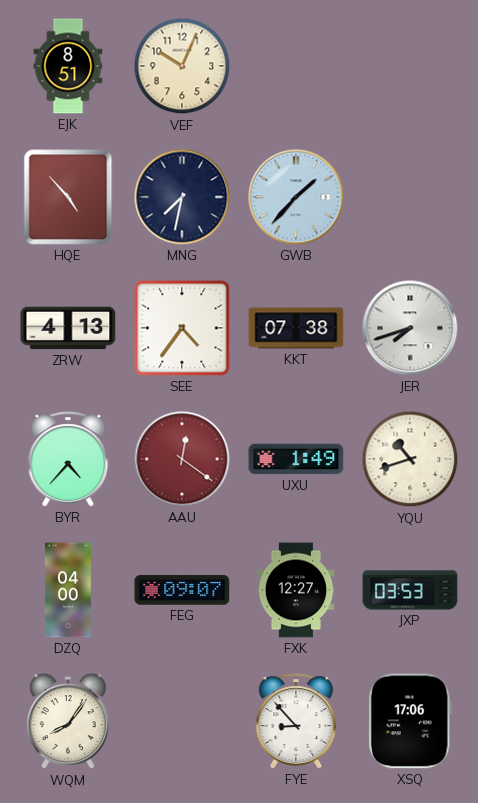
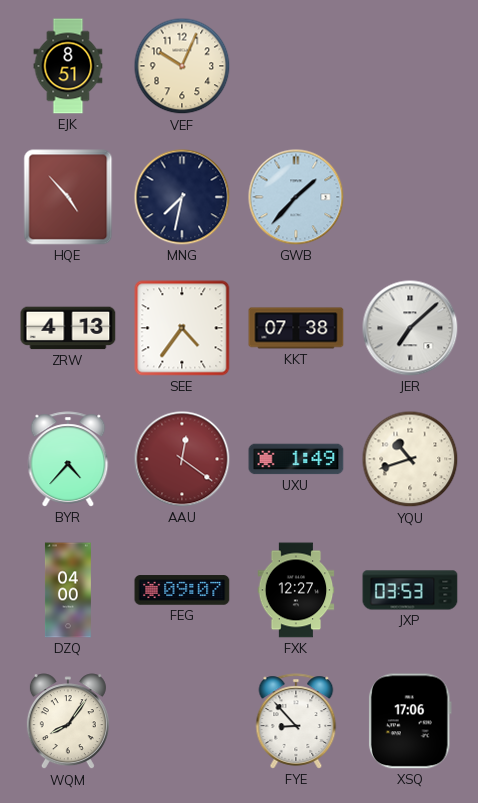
JER: 7:42 -> 7:08 (410, 328)
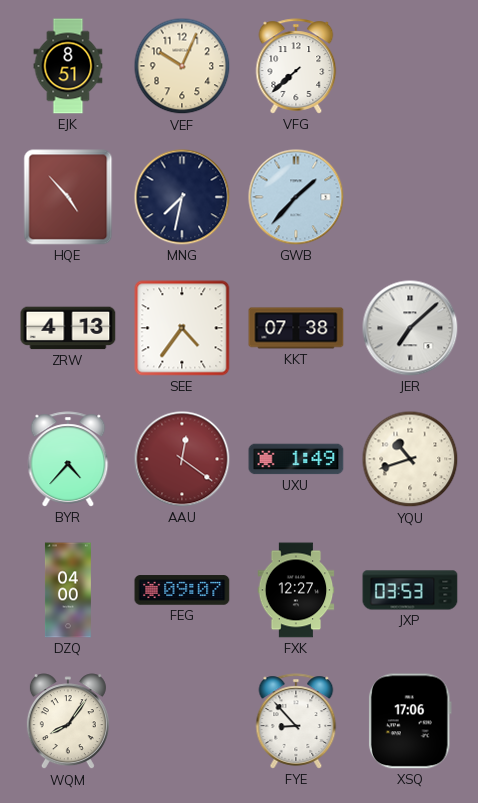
VFG: none -> 7:38 (296, 66)
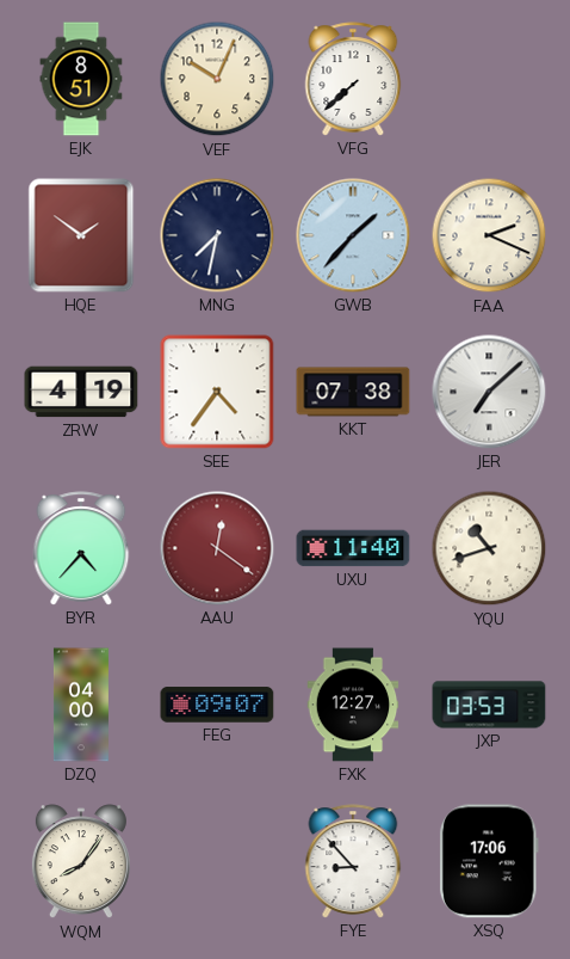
HQE: 4:53 -> 1:51 (81, 235)
FAA: none -> 2:19 (489, 235)
ZRW: 4:13 -> 4:19 (81, 392)
UXU: 1:49 -> 11:40 (353, 548)
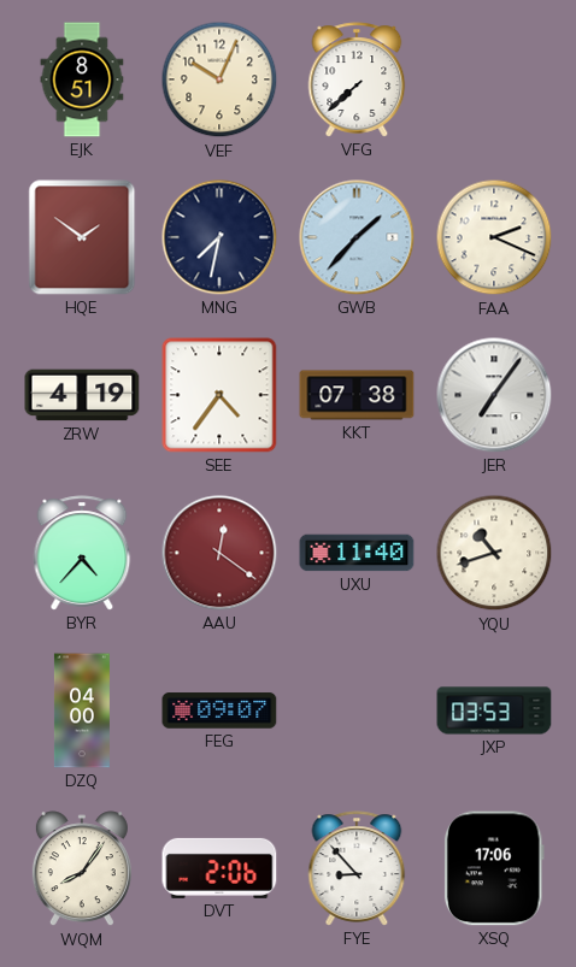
JER: 7:08 -> 7:06 (494, 395)
FXK: 12:27 -> none (353, 705)
DVT: none -> 2:06 (219, 868)
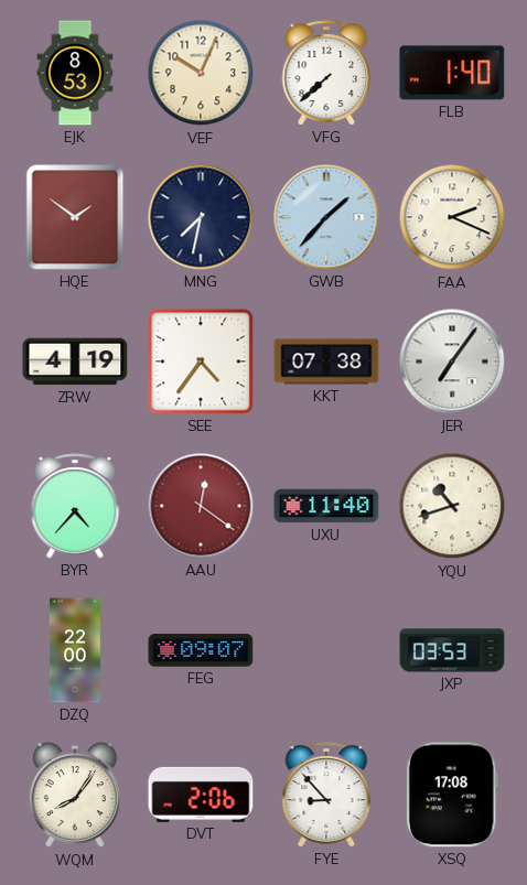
EJK: 8:51 -> 8:53 (75, 73)
FLB: none -> 1:40 (452, 73)
DZQ: 04:00 -> 22:00 (75, 650)
XSQ: 17:06 -> 17:08 (452, 795)
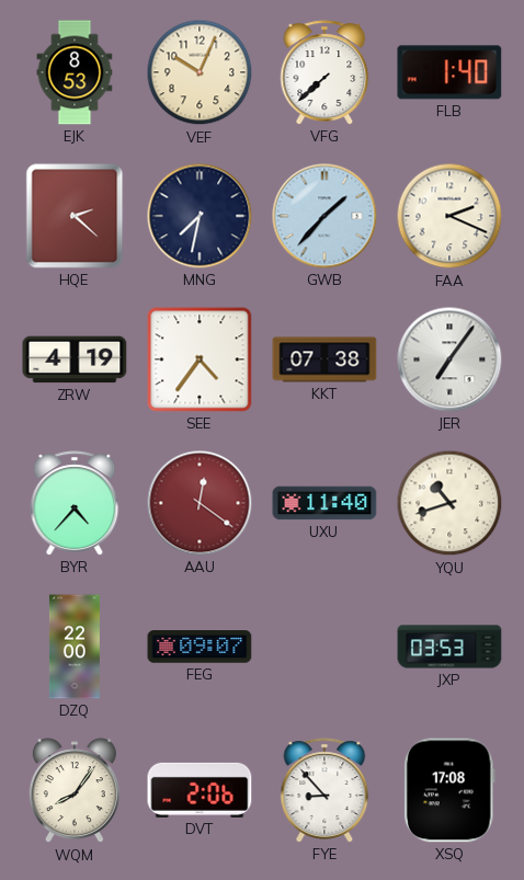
HQE: 1:51 -> 2:22 (75, 216)
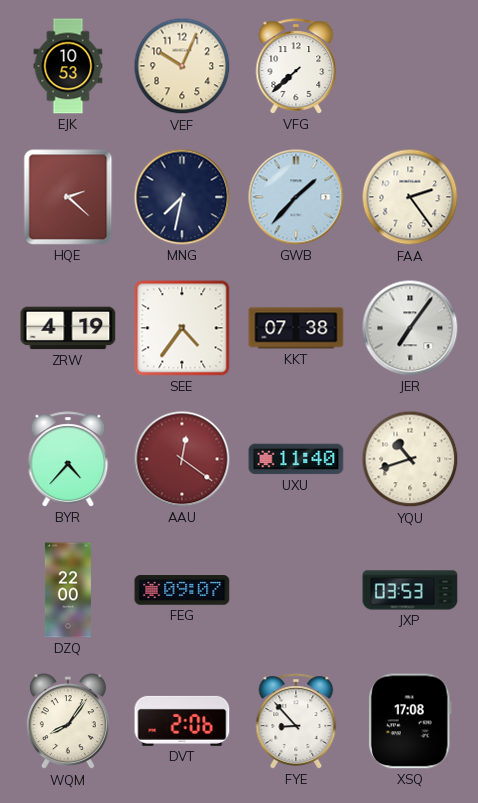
EJK: 8:53 -> 10:53 (68, 66)
FLB: 1:40 -> none (449, 72)
FAA: 2:19 -> 2:24 (410, 197)
